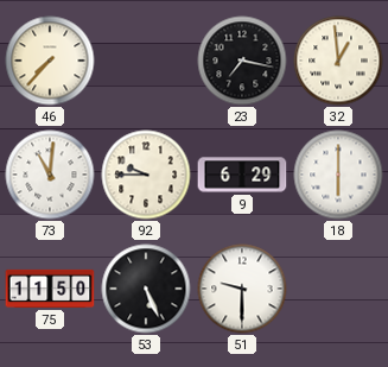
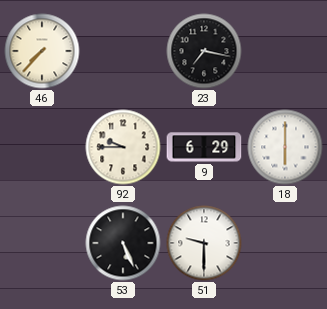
32: 12:59 -> none (338, 61)
73: 11:01 -> none (50, 175)
75: 11:50 -> none (50, 289)
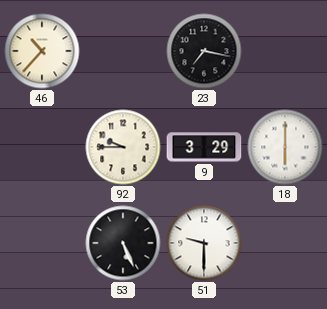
46: 7:37 -> 10:37 (42, 51)
9: 6:29 -> 3:29 (204, 147)
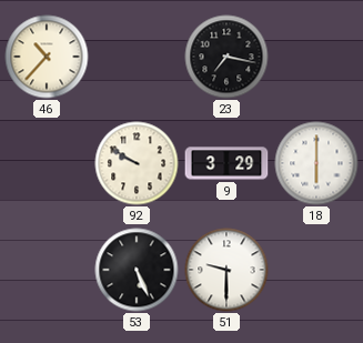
92: 9:45 -> 9:50 (137, 163)
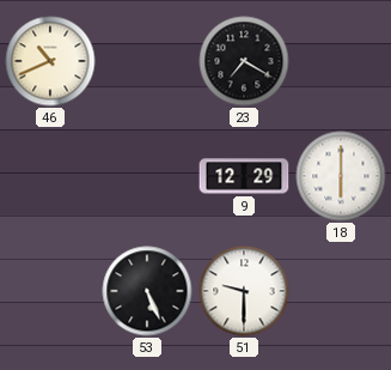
46: 10:37 -> 10:41 (50, 61)
23: 7:17 -> 7:20 (244, 61)
92: 9:50 -> none (137, 163)
9: 3:29 -> 12:29 (244, 176)
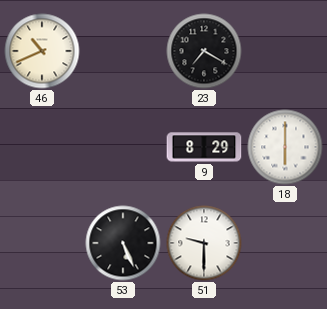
9: 12:29 -> 8:29 (204, 147)
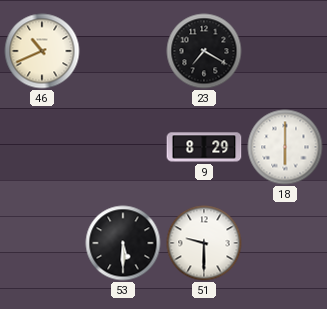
53: 5:26 -> 5:30 (123, 243)
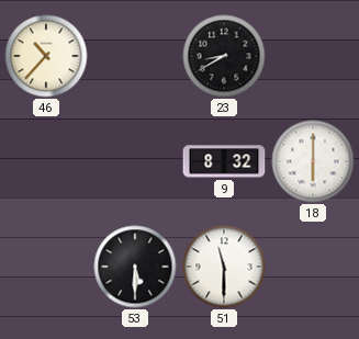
46: 10:41 -> 10:37 (46, 56)
23: 7:20 -> 8:40 (224, 56)
9: 8:29 -> 8:32 (224, 161)
51: 9:30 -> 11:30 (224, 267)
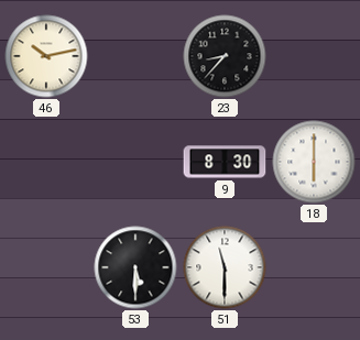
46: 10:37 -> 10:13 (46, 56)
23: 8:40 -> 8:37 (225, 56)
9: 8:32 -> 8:30 (225, 162)
